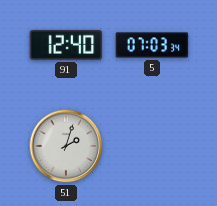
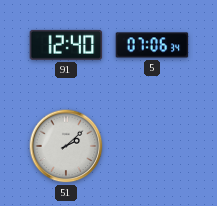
5: 07:03 -> 07:06 (152, 45)
51: 2:03 -> 2:08 (66, 146)
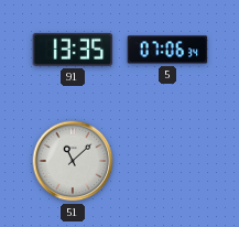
91: 12:40 -> 13:35 (73, 50)
51: 2:08 -> 11:08 (73, 161)
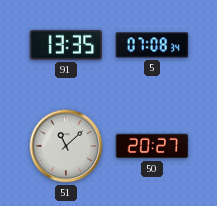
5: 07:06 -> 07:08 (152, 45)
50: none -> 20:27 (152, 146)
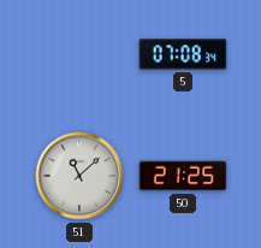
91: 13:35 -> none (66, 45)
50: 20:27 -> 21:25 (183, 176)
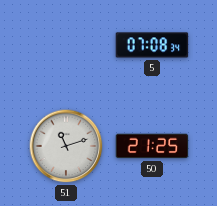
51: 11:08 -> 11:12 (66, 146)
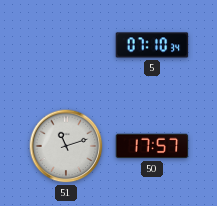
5: 07:08 -> 07:10 (152, 45)
50: 21:25 -> 17:57 (152, 146)
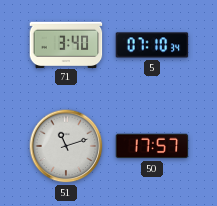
71: none -> 3:40 (66, 44)
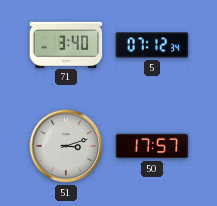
5: 07:10 -> 07:12 (152, 45)
51: 11:12 -> 3:12 (66, 146)
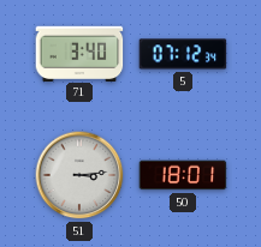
51: 3:12 -> 3:14 (79, 175)
50: 17:57 -> 18:01 (183, 175)
